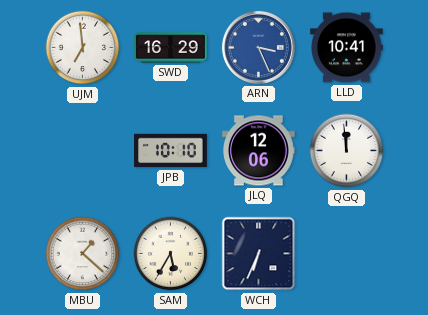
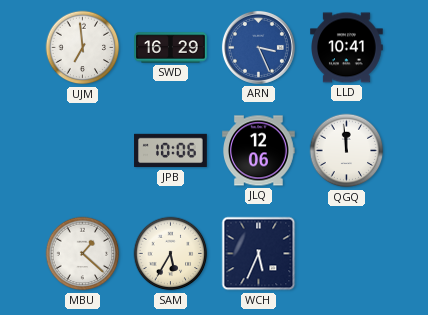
JPB: 10:10 -> 10:06 (171, 151)
WCH: 6:34 -> 5:34 (259, 254)
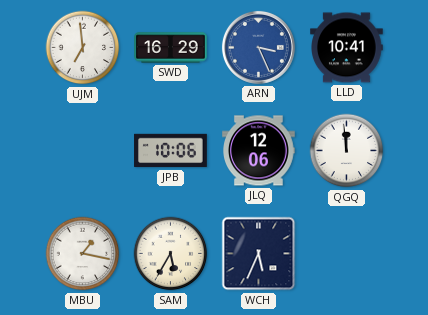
MBU: 1:22 -> 1:17 (83, 254)
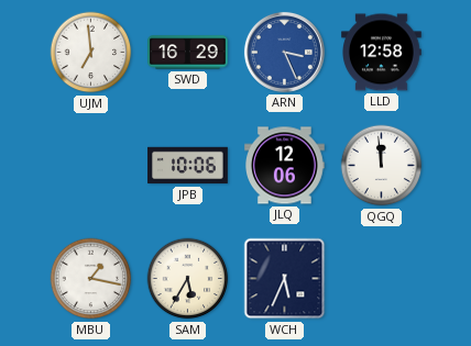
LLD: 10:41 -> 12:58 (382, 53)
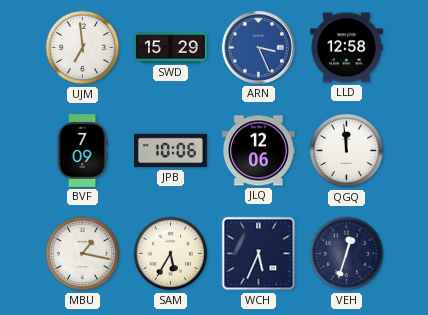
SWD: 16:29 -> 15:29 (171, 48)
BVF: none -> 7:09 (82, 151)
VEH: none -> 12:33 (347, 254)
